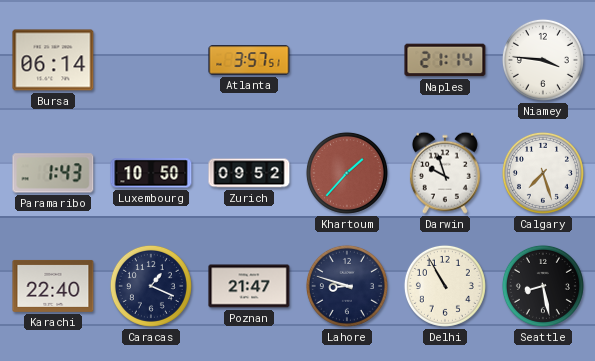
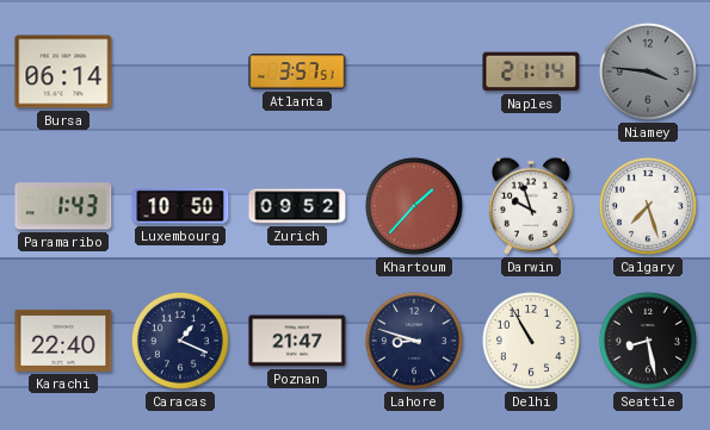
Niamey dial: white -> grey (648, 71)
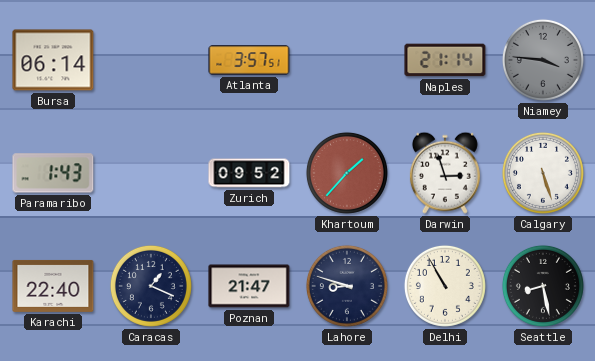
Luxembourg: 10:50 -> none (180, 206)
Darwin: 9:57 -> 2:57 (445, 173)
Calgary: 7:27 -> 5:27 (543, 173)
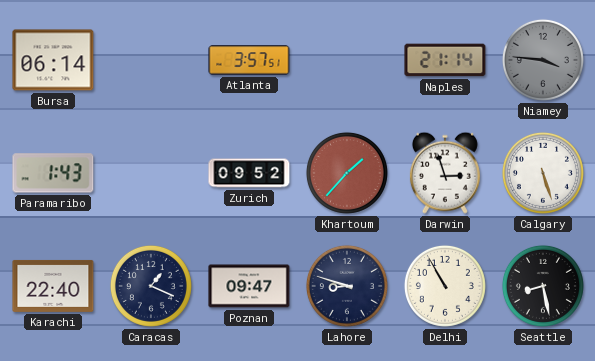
Poznan: 21:47 -> 09:47 (249, 286)
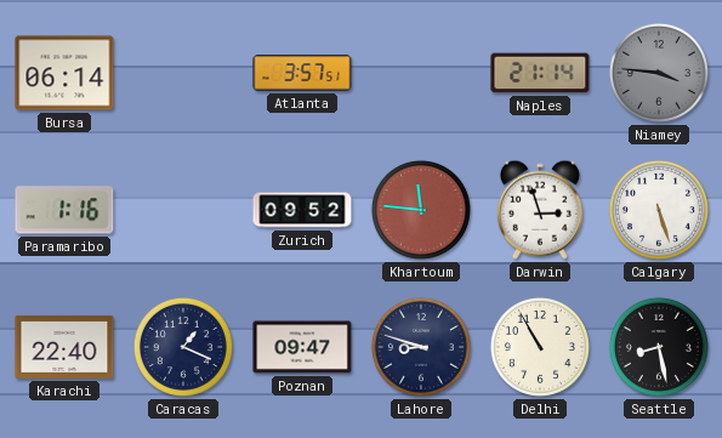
Paramaribo: 1:43 -> 1:16 (64, 210)
Khartoum: 1:37 -> 11:46 (421, 210)
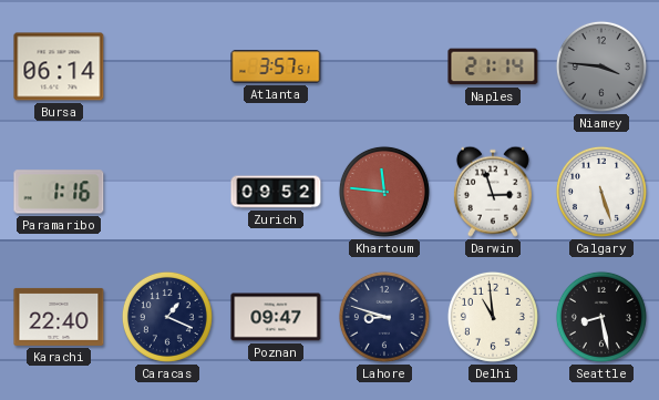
Delhi: 10:55 -> 10:59 (493, 317)
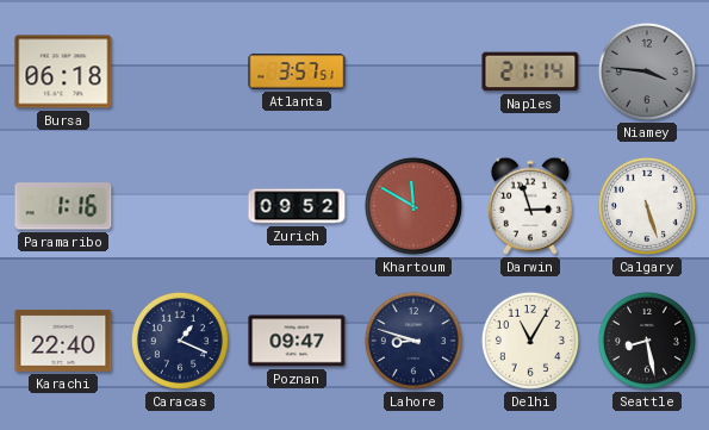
Bursa: 06:14 -> 06:18 (63, 71)
Khartoum: 11:46 -> 11:50 (413, 206)
Delhi: 10:59 -> 11:05 (530, 341)
